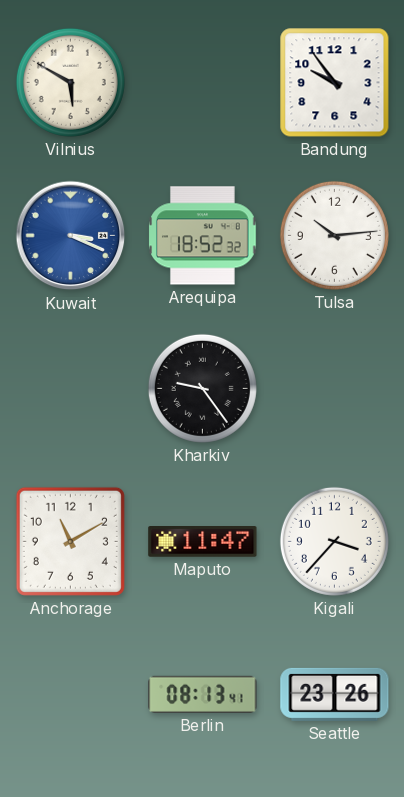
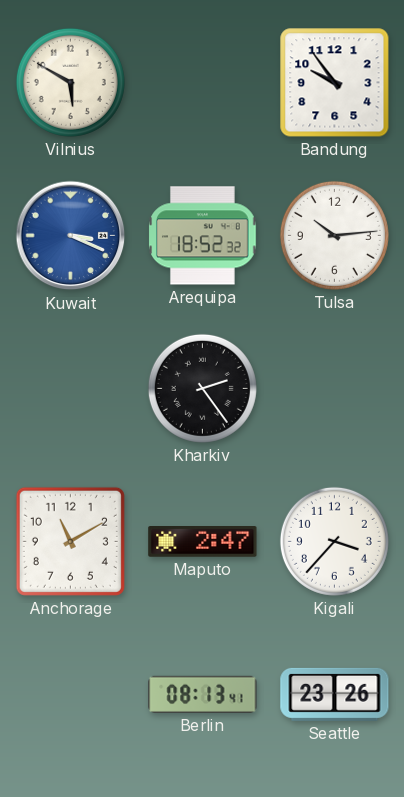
Kharkiv: 9:24 -> 2:24 (202, 388)
Maputo: 11:47 -> 2:47 (203, 542)
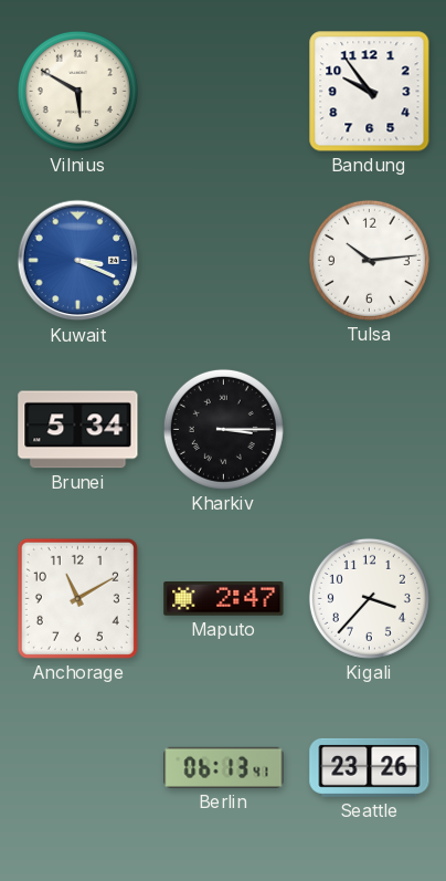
Arequipa: 18:52 -> none (203, 236)
Brunei: none -> 5:34 (78, 430)
Kharkiv: 2:24 -> 3:15 (223, 429)
Berlin: 08:13 -> 06:13 (224, 767)
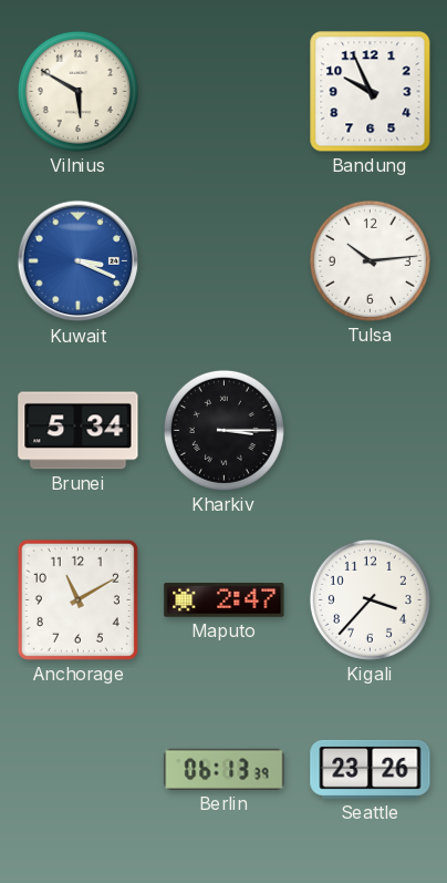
Bandung: 9:54 -> 9:56 (371, 92)
Berlin: 06:13:41 -> 06:13:39 (225, 769)
